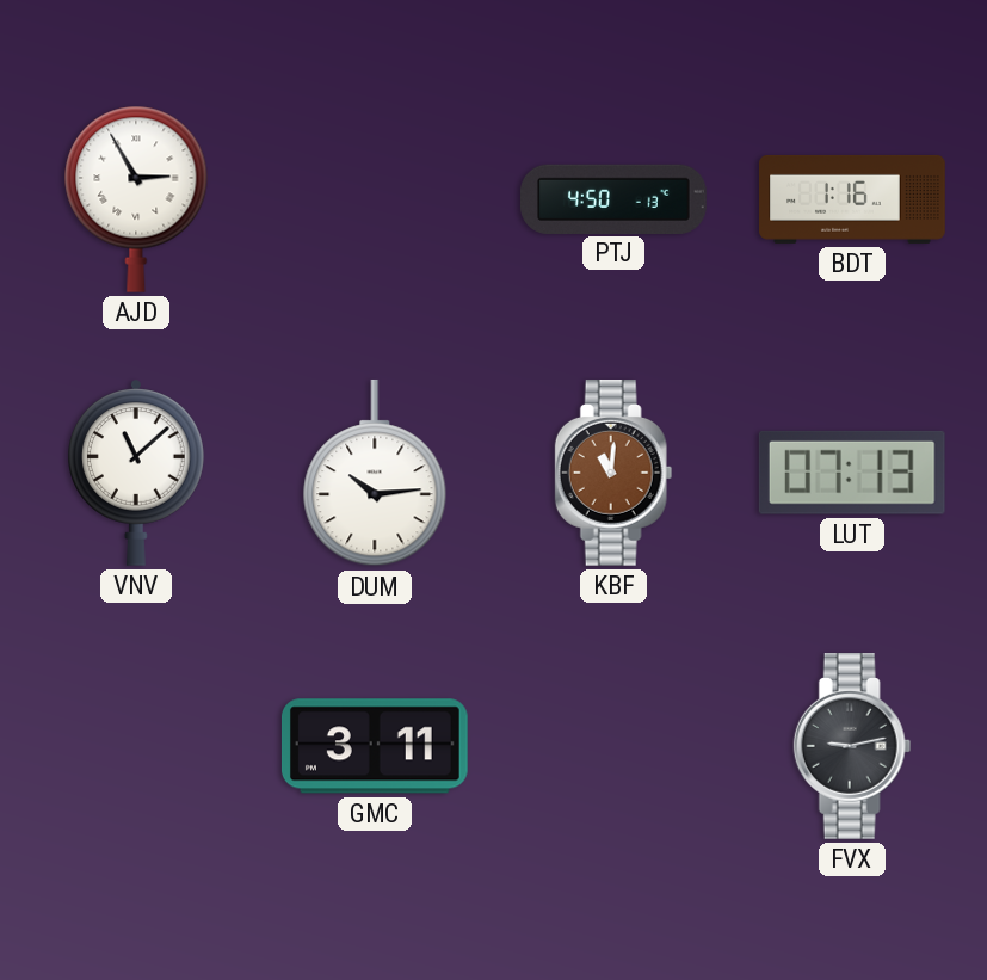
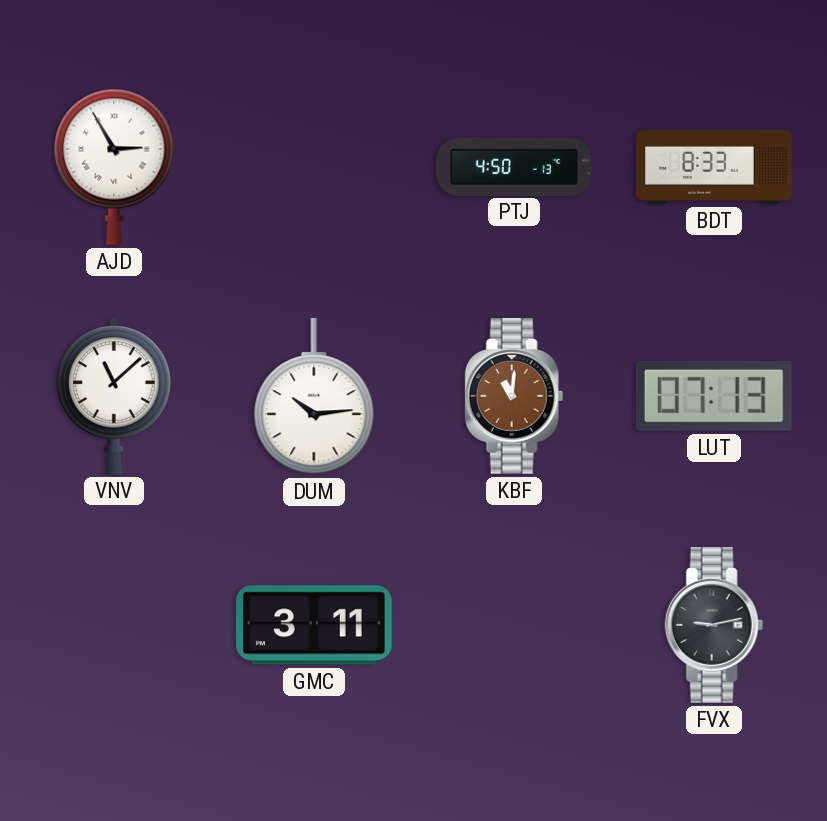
BDT: 1:16 -> 8:33 (714, 167)
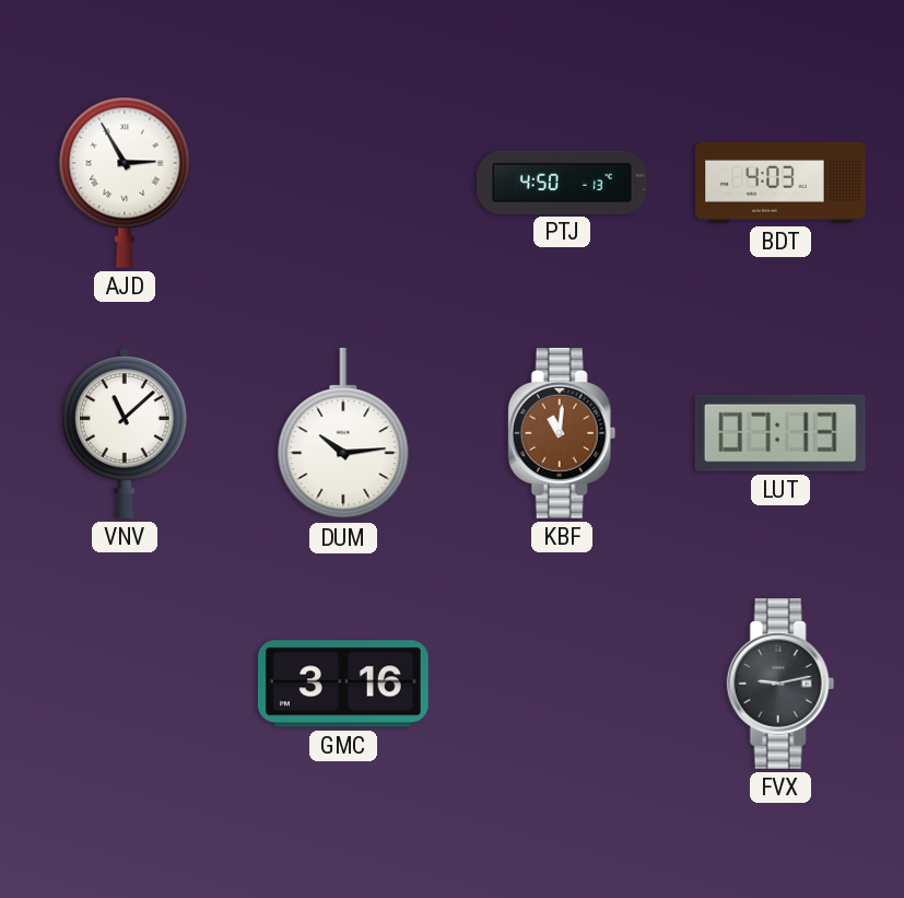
BDT: 8:33 -> 4:03 (780, 183)
GMC: 3:11 -> 3:16 (343, 684)
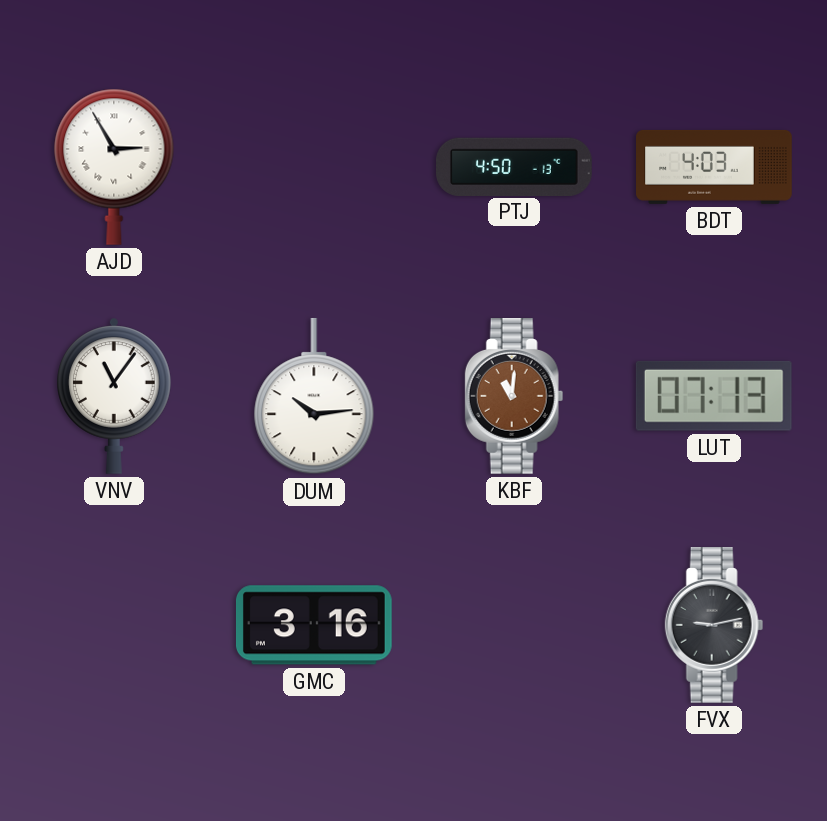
VNV: 11:08 -> 11:06 (115, 396)
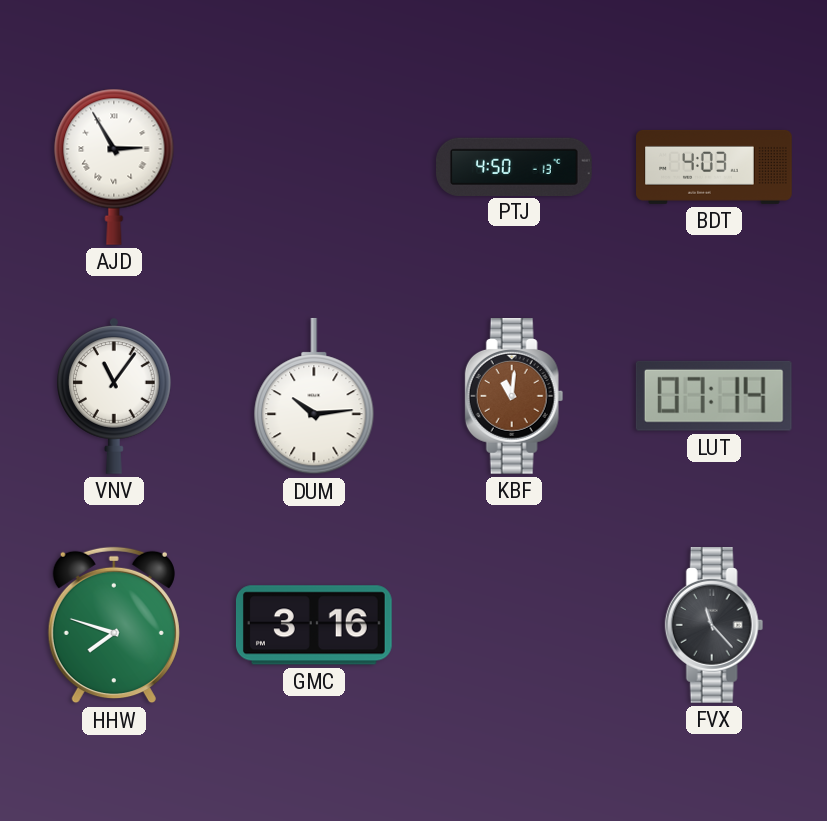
LUT: 07:13 -> 07:14 (714, 396)
HHW: none -> 7:48 (114, 625)
FVX: 9:13 -> 11:23 (714, 626)
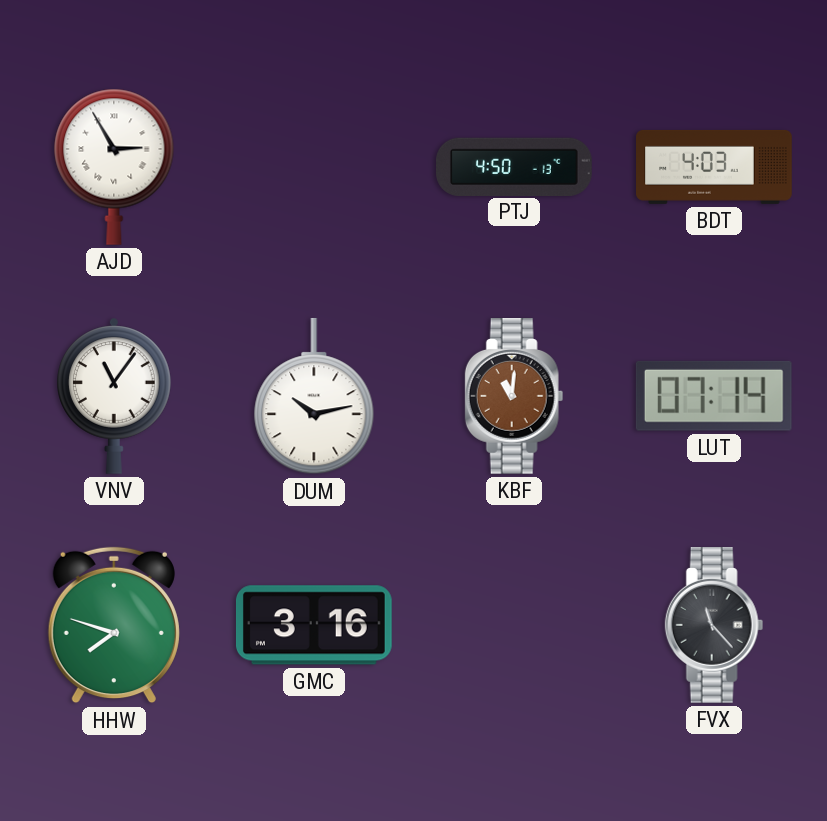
DUM: 10:14 -> 10:13 (314, 396)
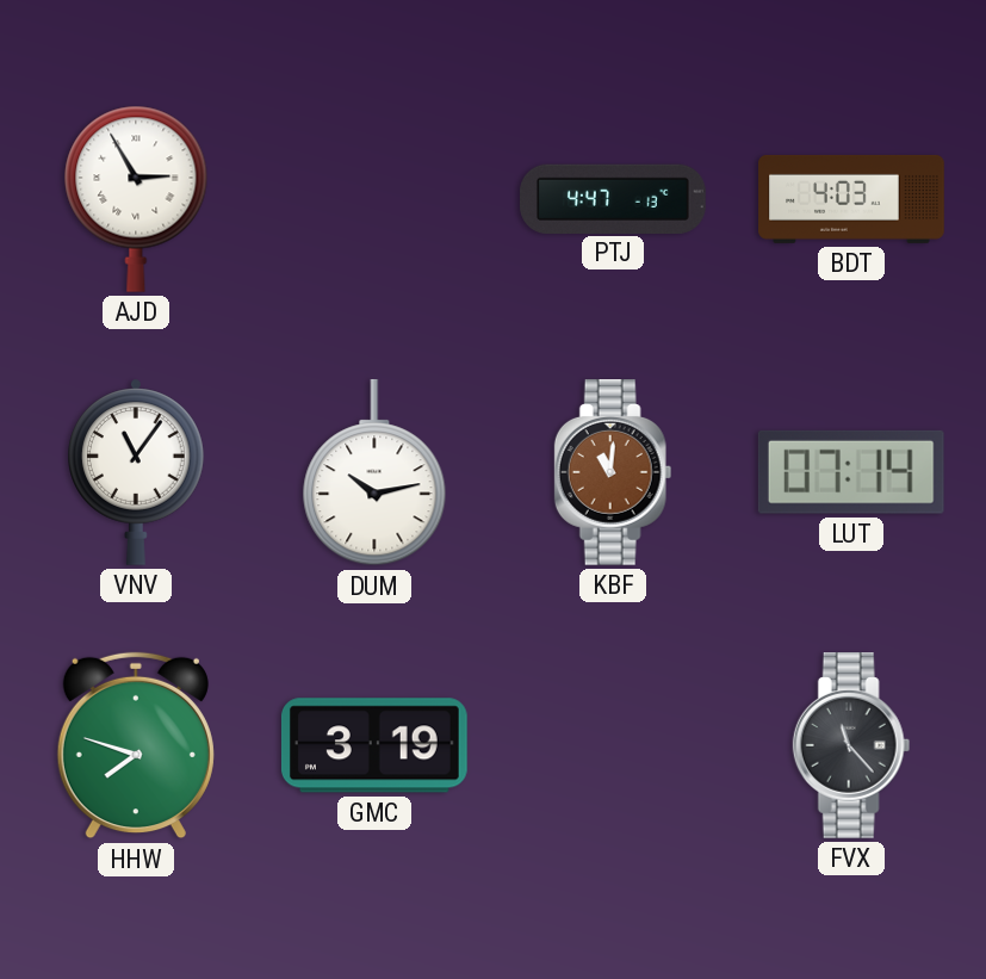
PTJ: 4:50 -> 4:47 (614, 198)
GMC: 3:16 -> 3:19 (374, 745)
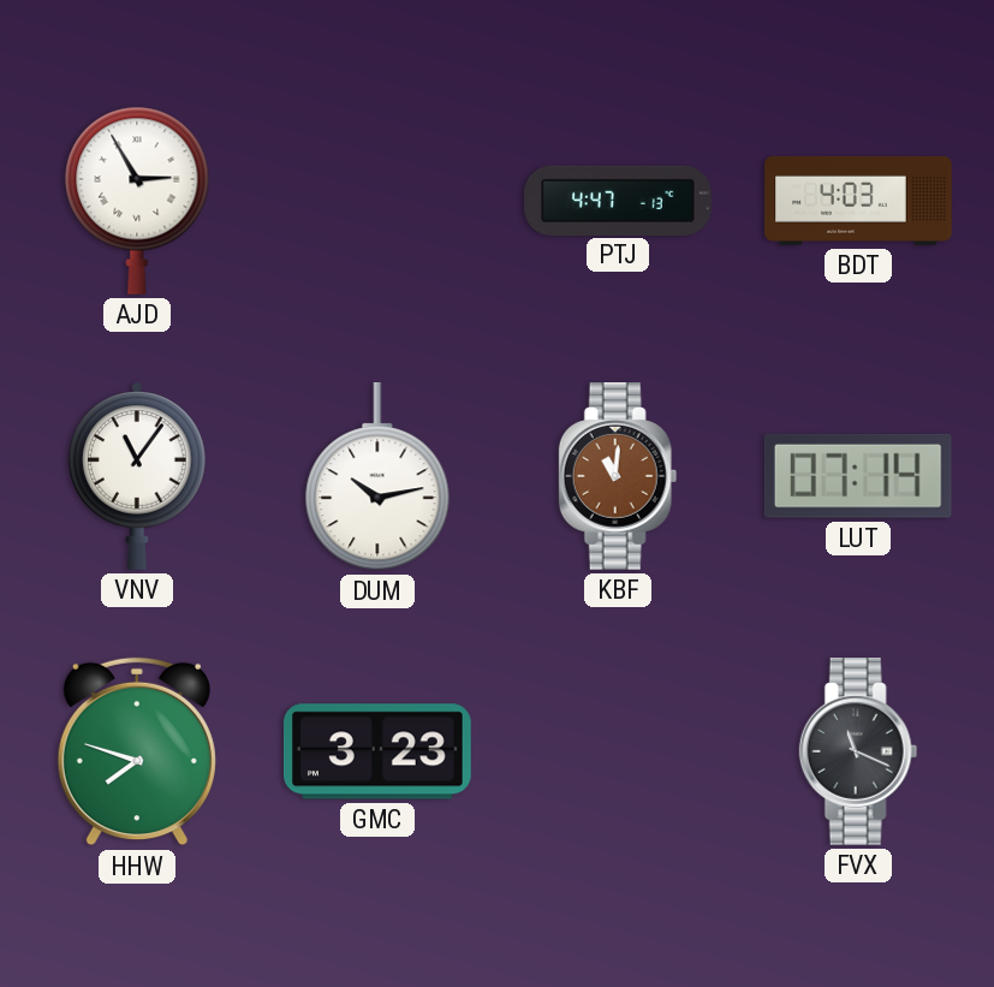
GMC: 3:19 -> 3:23 (377, 751)
FVX: 11:23 -> 11:19 (858, 753)
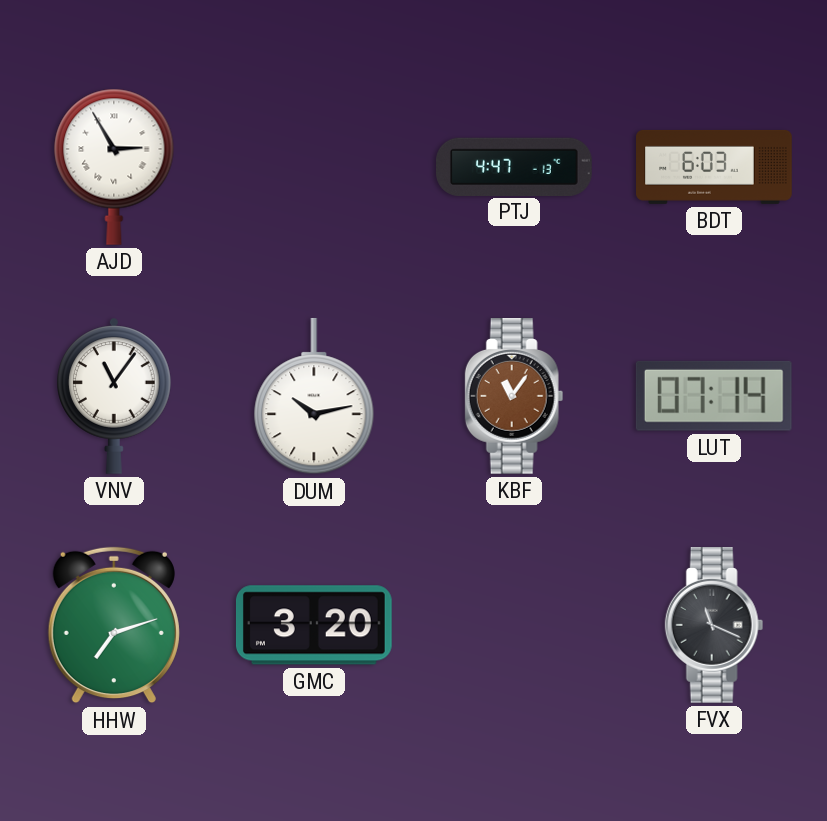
BDT: 4:03 -> 6:03 (714, 167)
KBF: 11:01 -> 11:06 (514, 397)
HHW: 7:48 -> 7:12 (114, 625)
GMC: 3:23 -> 3:20 (314, 625)
